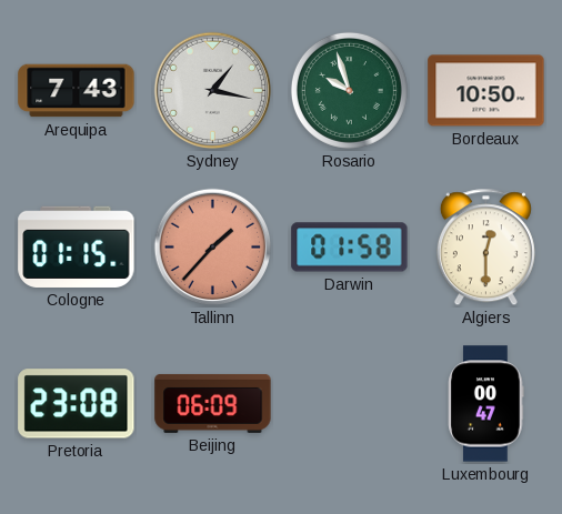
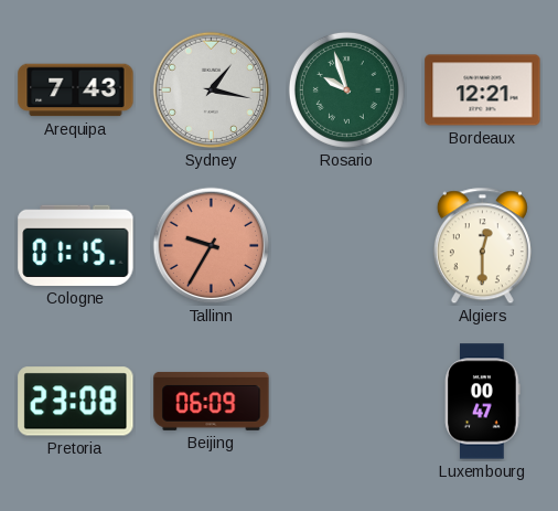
Bordeaux: 10:50 -> 12:21 (483, 91)
Tallinn: 1:37 -> 9:35 (212, 246)
Darwin: 01:58 -> none (350, 248)
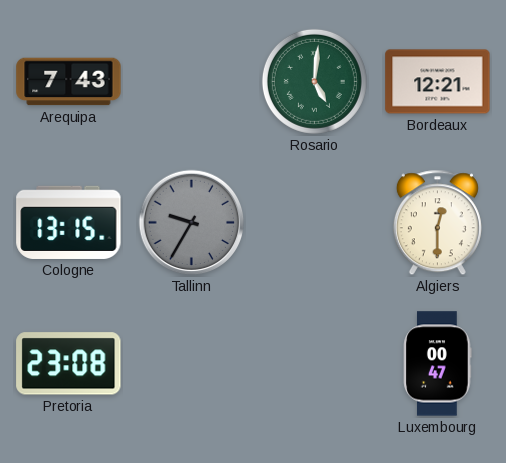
Sydney: 1:17 -> none (212, 91)
Rosario: 9:57 -> 5:01 (314, 81)
Cologne: 01:15 -> 13:15 (69, 222)
Tallinn dial: salmon -> grey (192, 223)
Beijing: 06:09 -> none (212, 401)
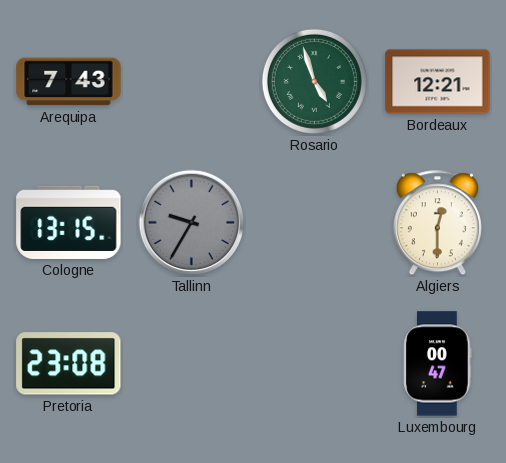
Rosario: 5:01 -> 4:57 (314, 81)
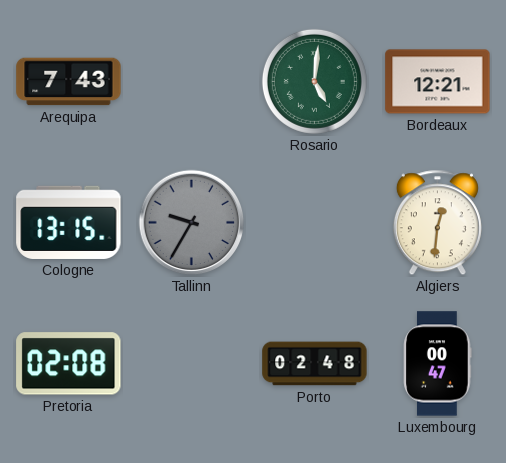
Rosario: 4:57 -> 5:01 (314, 81)
Algiers: 12:30 -> 12:31 (437, 223)
Pretoria: 23:08 -> 02:08 (69, 364)
Porto: none -> 02:48 (315, 364)
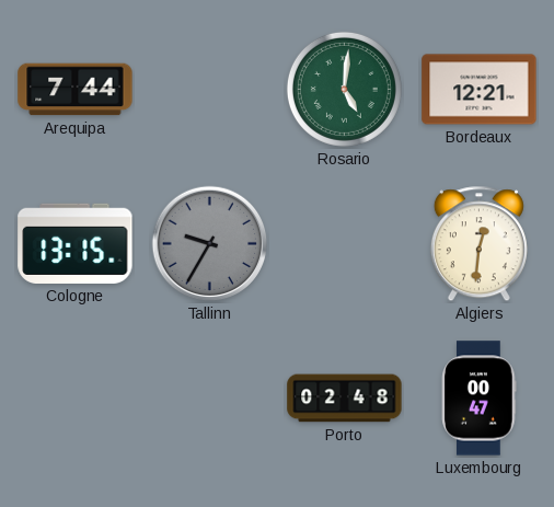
Arequipa: 7:43 -> 7:44 (76, 90)
Pretoria: 02:08 -> none (69, 364)
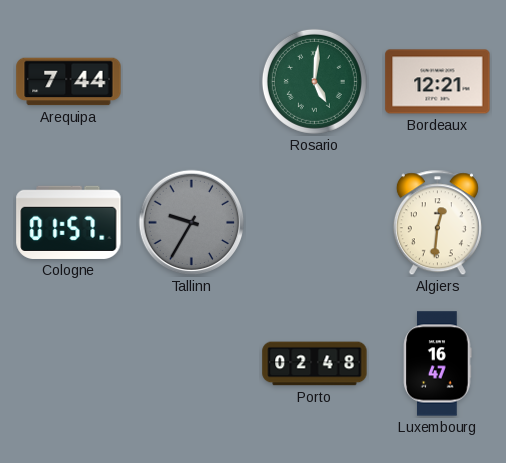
Cologne: 13:15 -> 01:57 (69, 222)
Luxembourg: 00:47 -> 16:47 (438, 364)
